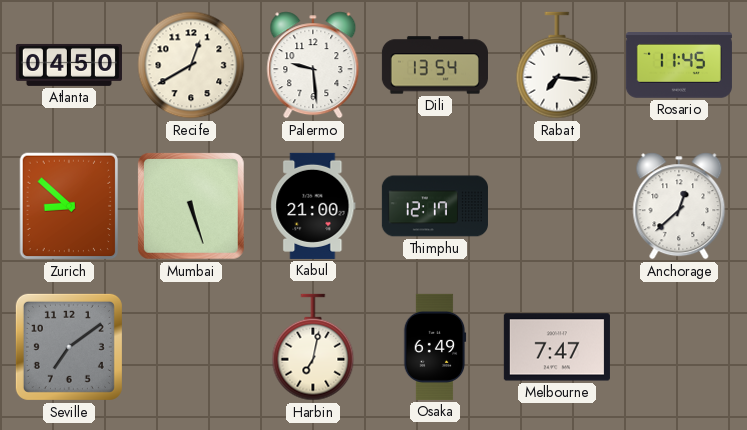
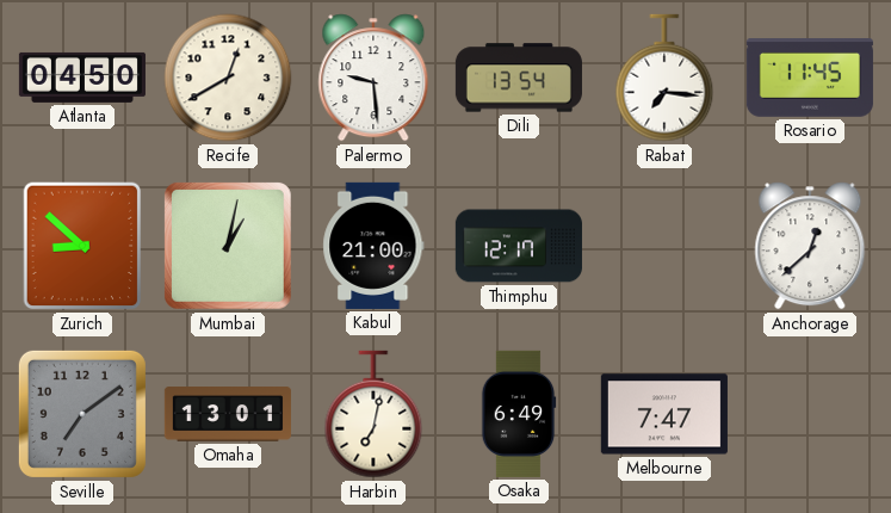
Mumbai: 5:27 -> 1:02 (228, 246)
Omaha: none -> 13:01 (228, 414)
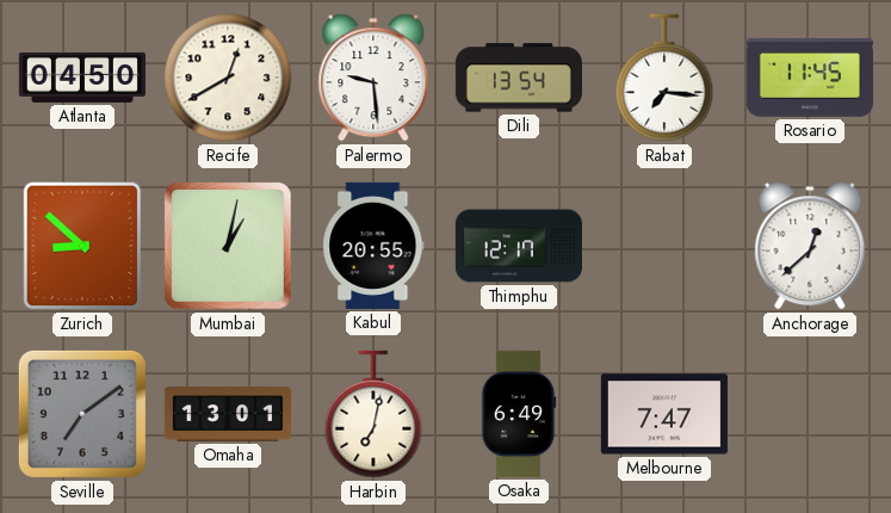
Kabul: 21:00 -> 20:55 (373, 246)
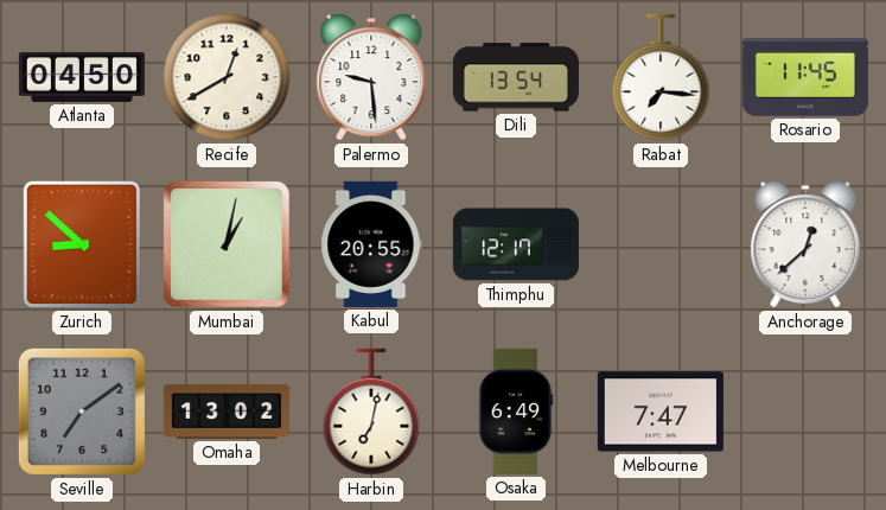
Omaha: 13:01 -> 13:02 (227, 412)
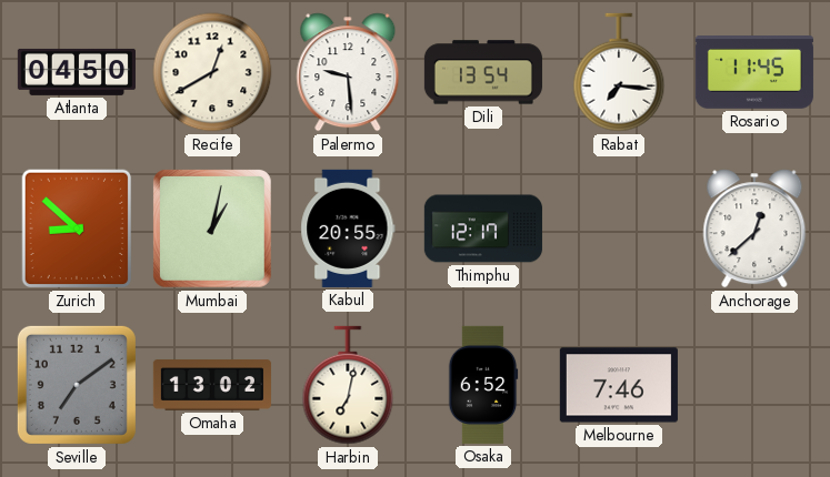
Osaka: 6:49 -> 6:52 (483, 385)
Melbourne: 7:47 -> 7:46 (619, 385)
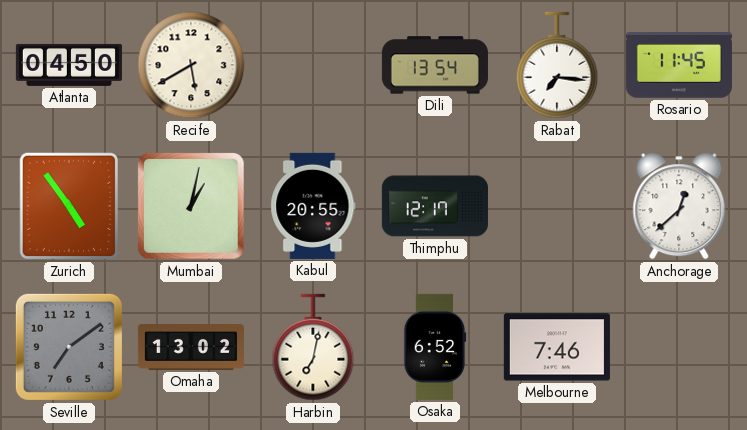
Recife: 12:40 -> 5:40 (191, 65)
Palermo: 9:29 -> none (348, 72)
Zurich: 8:52 -> 4:54 (69, 206)
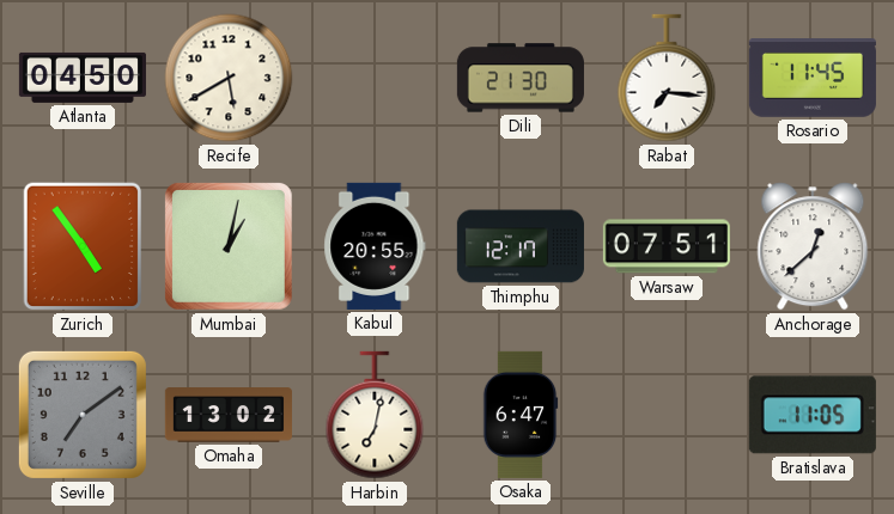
Dili: 13:54 -> 21:30 (521, 78)
Warsaw: none -> 07:51 (667, 246)
Osaka: 6:52 -> 6:47 (521, 415)
Melbourne: 7:46 -> none (557, 347)
Bratislava: none -> 11:05 (813, 415)
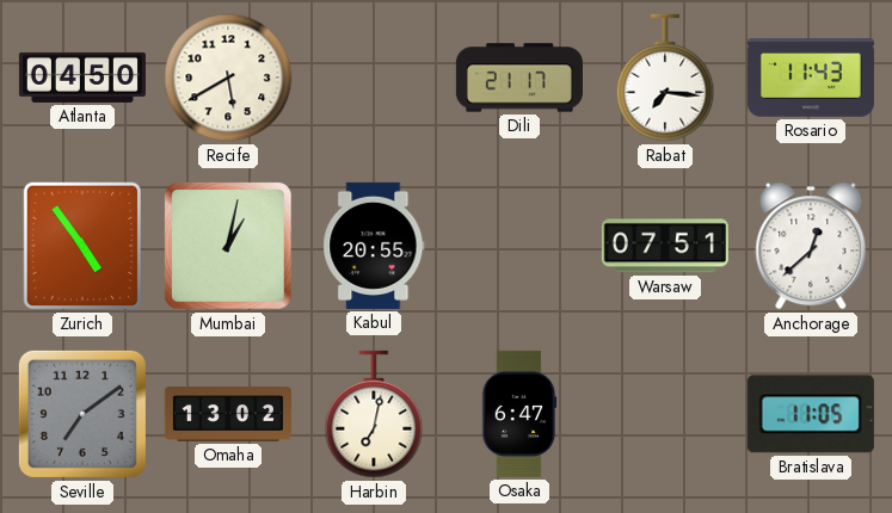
Dili: 21:30 -> 21:17 (519, 78)
Rosario: 11:45 -> 11:43 (811, 79)
Thimphu: 12:17 -> none (521, 246)
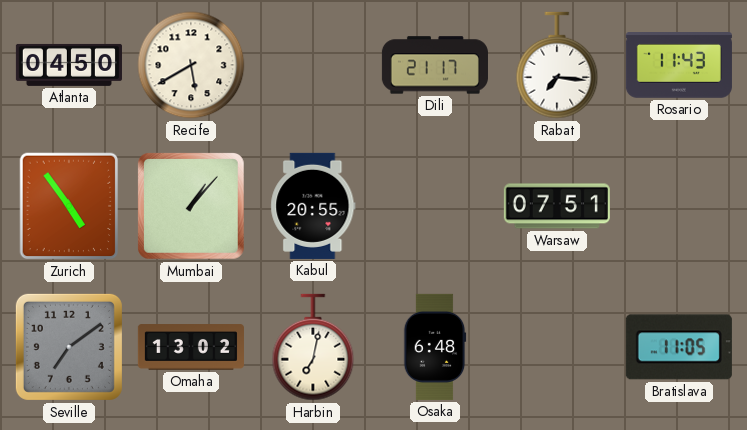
Mumbai: 1:02 -> 1:07 (191, 206)
Anchorage: 12:38 -> none (811, 246)
Osaka: 6:47 -> 6:48 (435, 347)
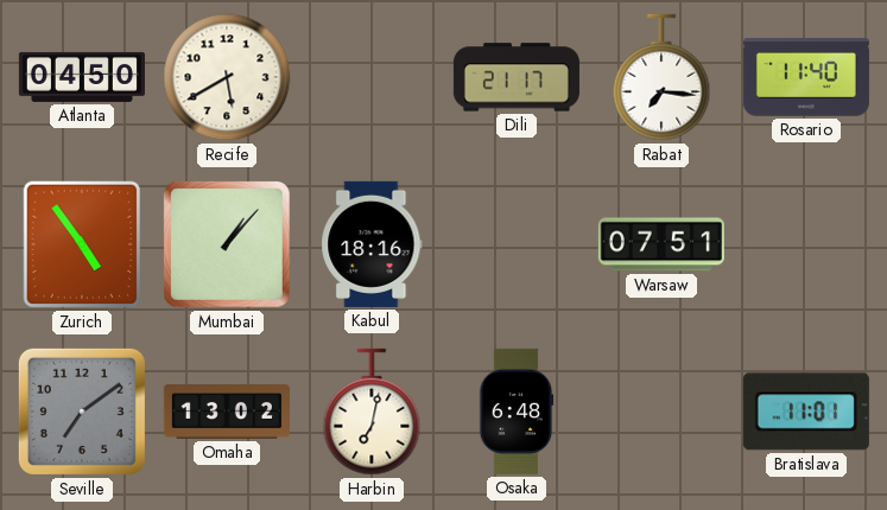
Rosario: 11:43 -> 11:40 (806, 78)
Kabul: 20:55 -> 18:16 (372, 244)
Bratislava: 11:05 -> 11:01 (806, 412)
